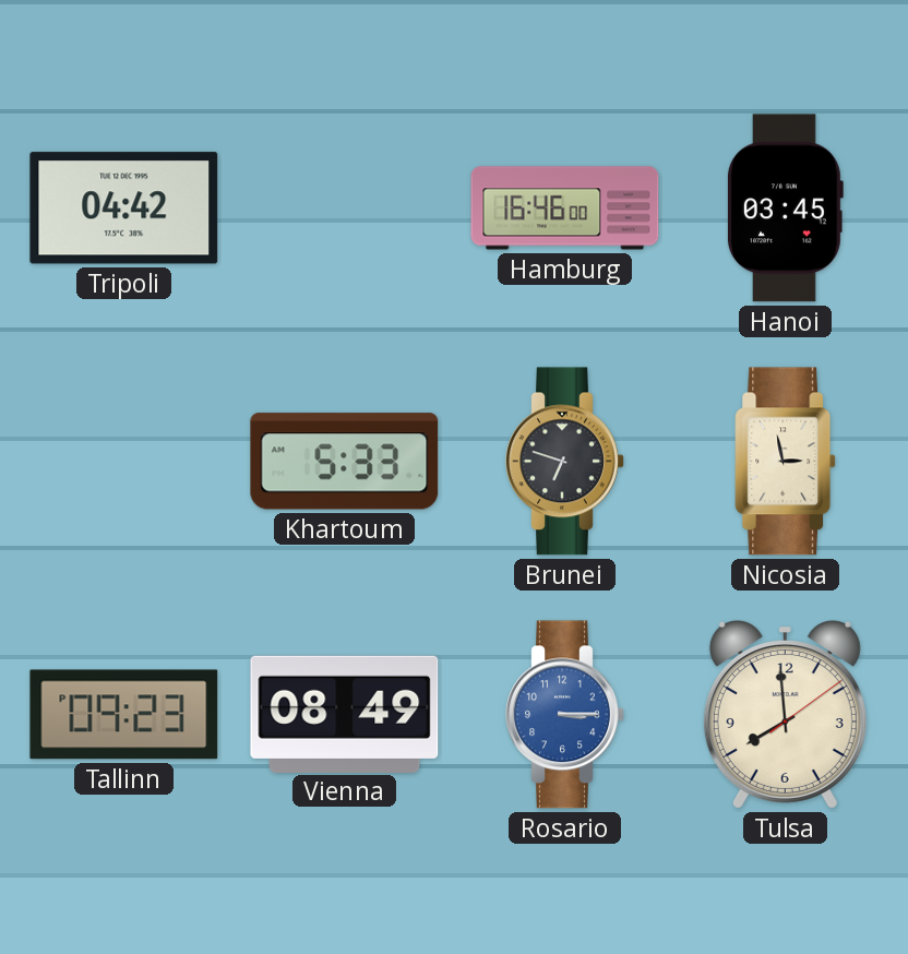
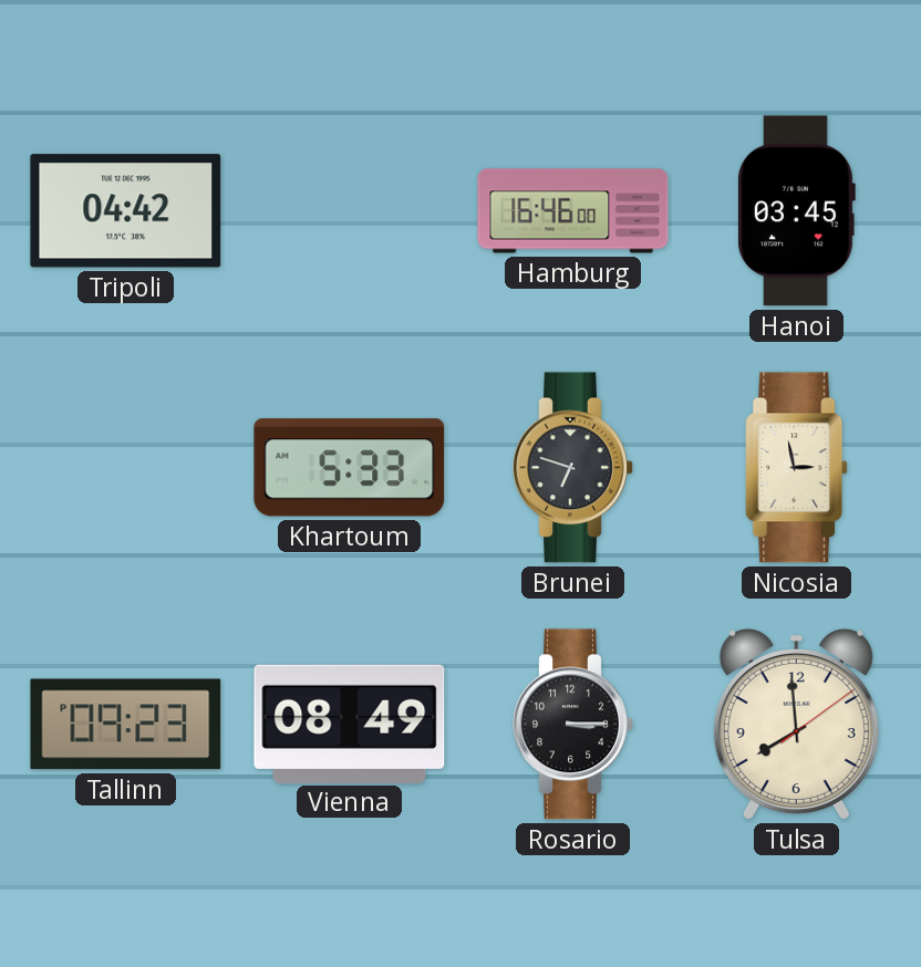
Rosario dial: blue -> black (573, 725)
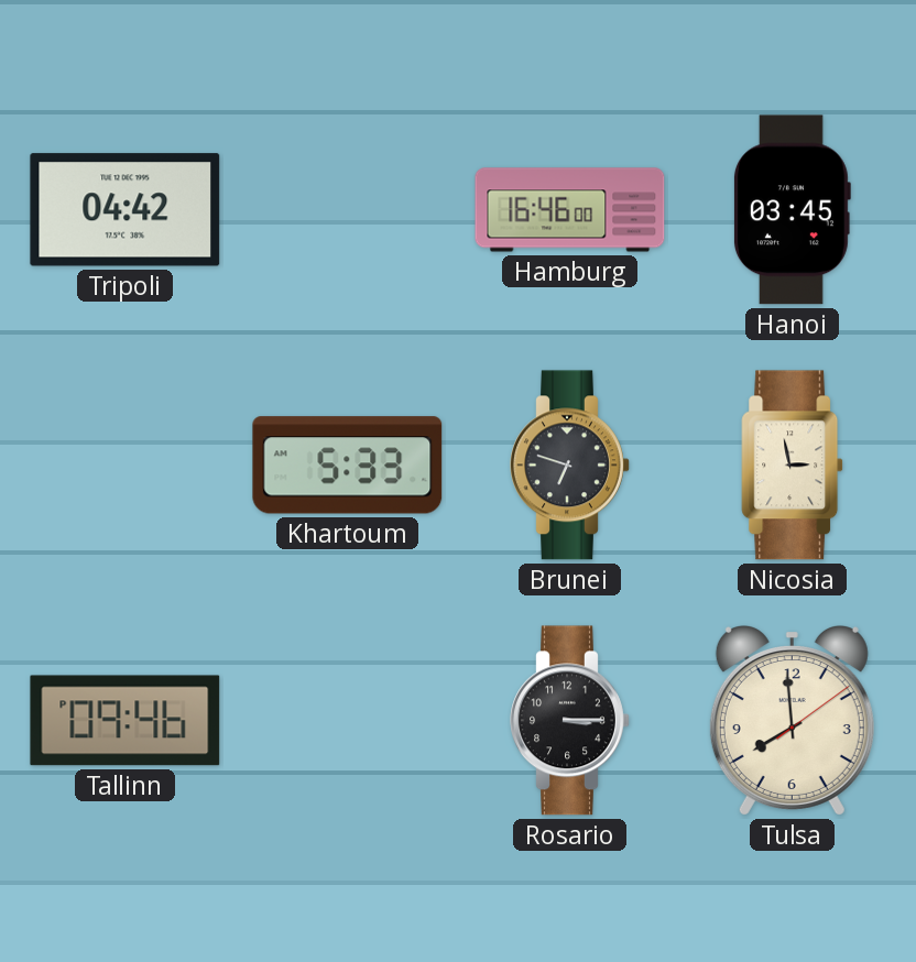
Tallinn: 09:23 -> 09:46 (126, 721)
Vienna: 08:49 -> none (350, 724)
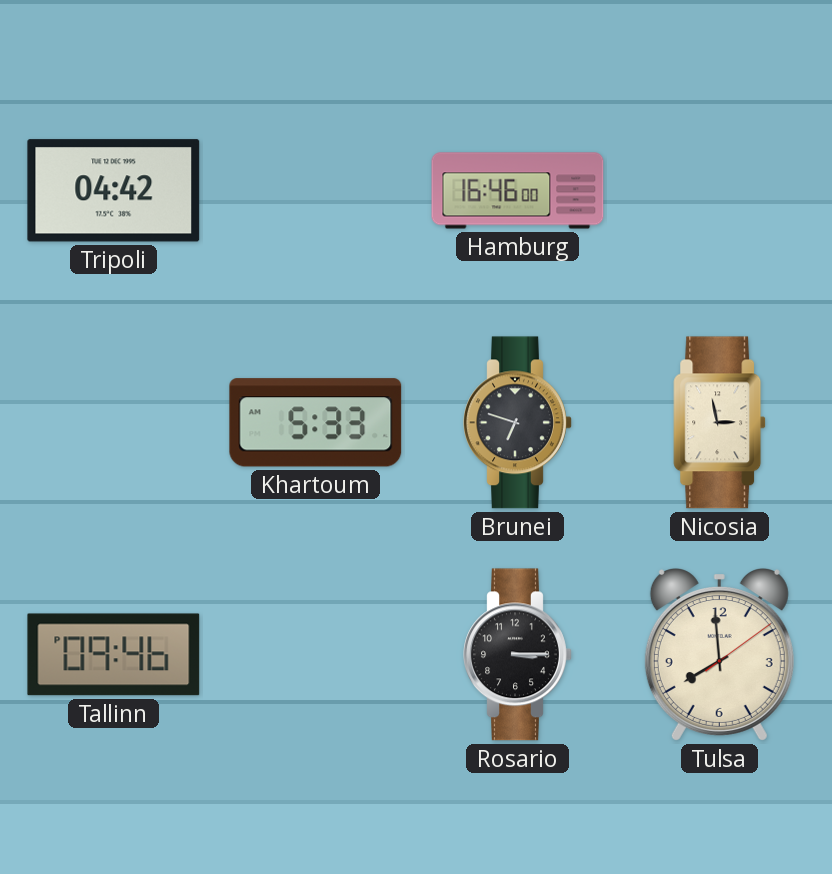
Hanoi: 03:45 -> none (792, 210)
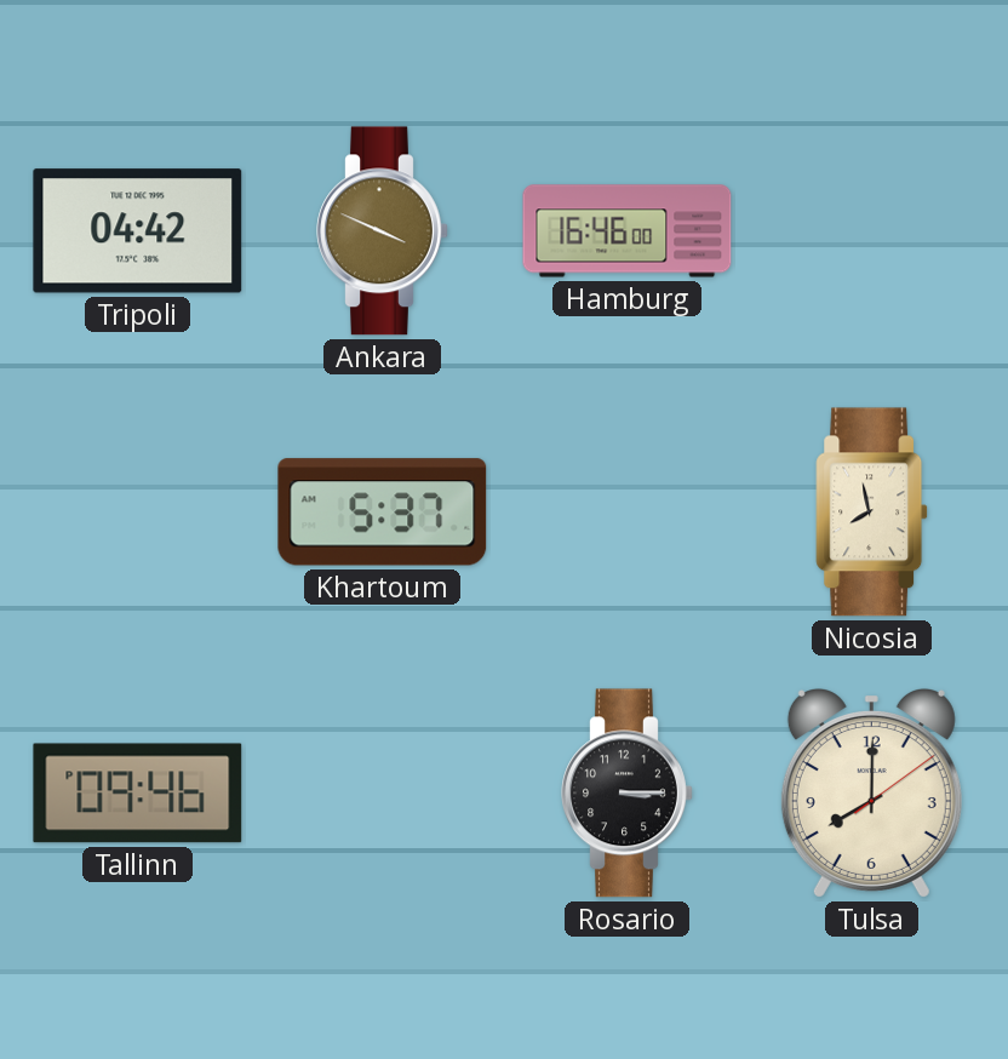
Ankara: none -> 3:49 (383, 231)
Khartoum: 5:33 -> 5:37 (383, 513)
Brunei: 6:48 -> none (518, 423)
Nicosia: 2:58 -> 7:58 (872, 513)
Tulsa: 7:59 -> 8:00 (871, 794)
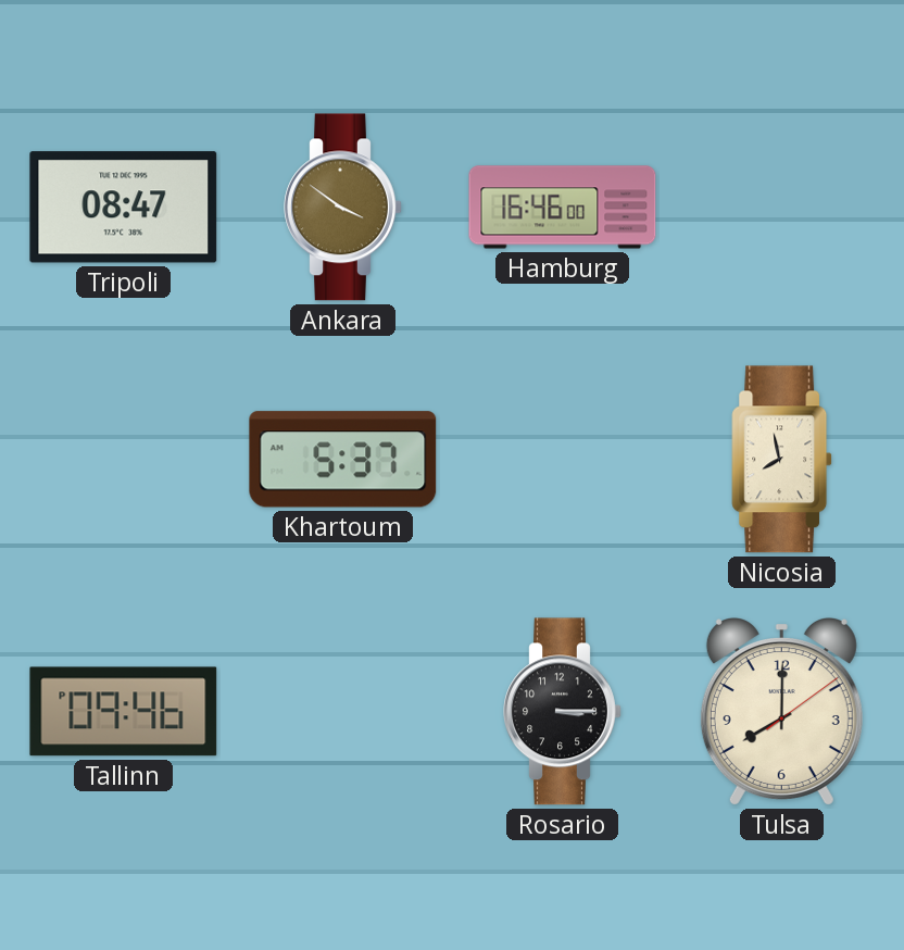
Tripoli: 04:42 -> 08:47 (124, 208)
Ankara: 3:49 -> 3:51 (343, 208)
